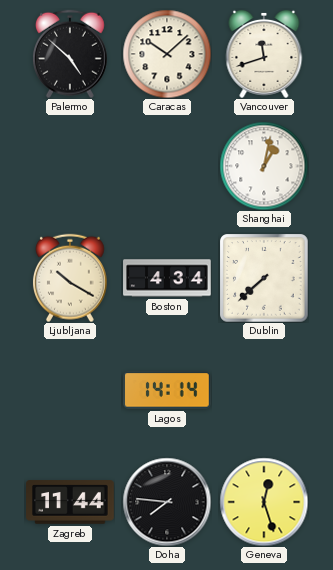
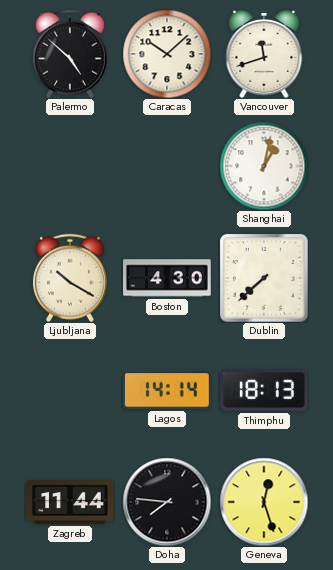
Boston: 4:34 -> 4:30 (167, 278)
Thimphu: none -> 18:13 (265, 391)
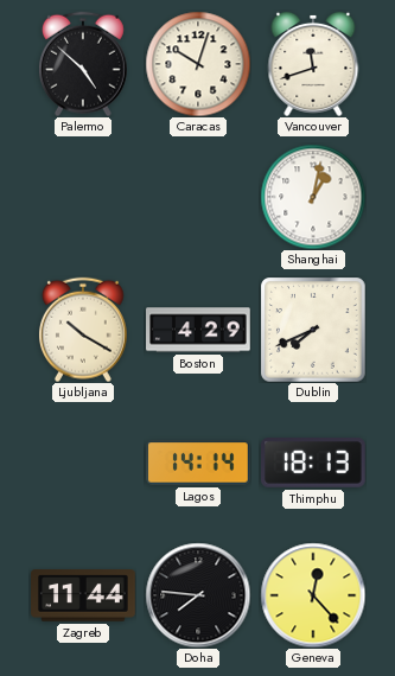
Caracas: 10:08 -> 10:03 (198, 64)
Boston: 4:30 -> 4:29 (198, 330)
Dublin: 7:38 -> 7:41 (313, 330)
Geneva: 12:27 -> 12:23 (313, 595)
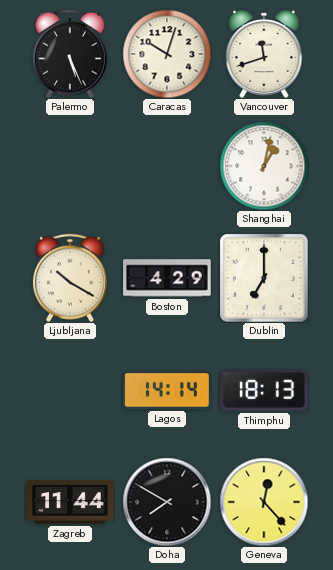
Palermo: 4:52 -> 5:26 (70, 54)
Dublin: 7:41 -> 7:00 (264, 278)
Doha: 7:46 -> 7:50 (167, 502)
